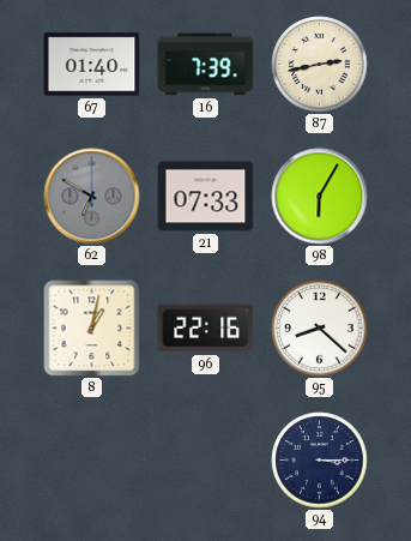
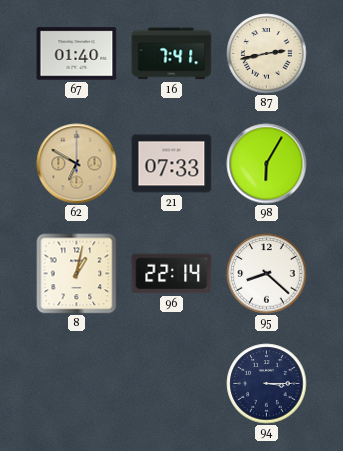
16: 7:39 -> 7:41 (172, 54)
62 dial: grey -> champagne (77, 164)
96: 22:16 -> 22:14 (172, 274)
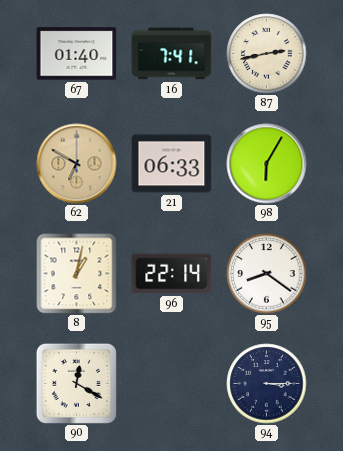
21: 07:33 -> 06:33 (172, 164)
95: 8:22 -> 8:21 (267, 274)
90: none -> 12:20 (76, 383)
